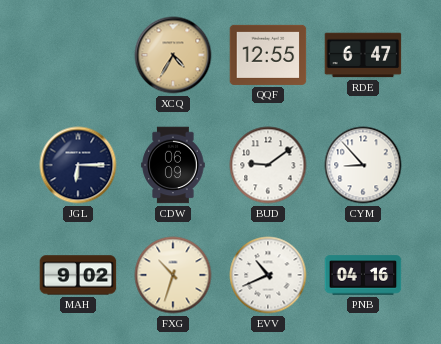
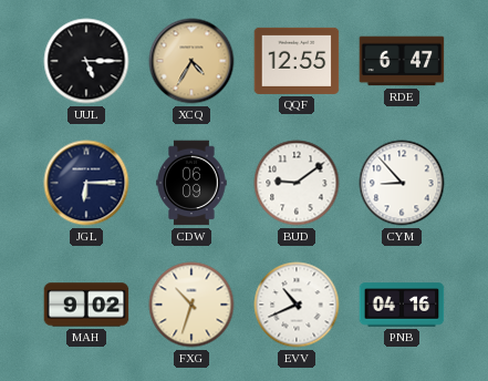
UUL: none -> 5:15 (86, 61)
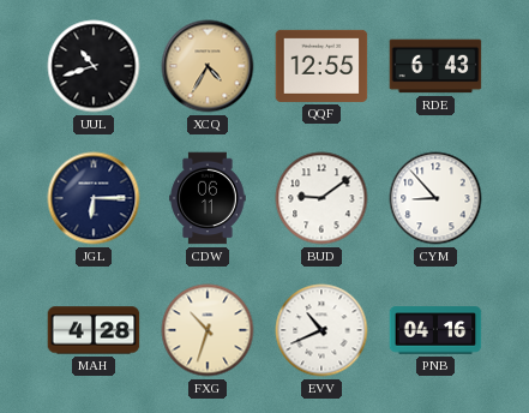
UUL: 5:15 -> 10:42 (94, 66)
RDE: 6:47 -> 6:43 (435, 66)
CDW: 06:09 -> 06:11 (208, 198)
MAH: 9:02 -> 4:28 (94, 330)
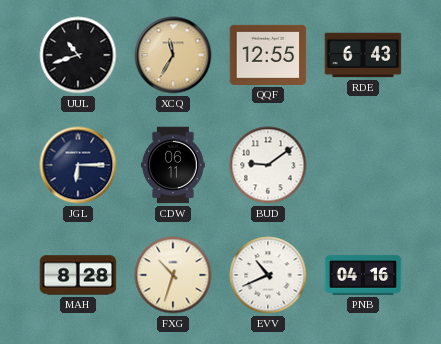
XCQ: 4:35 -> 11:35 (173, 55)
CYM: 8:53 -> none (435, 198)
MAH: 4:28 -> 8:28 (78, 275)
